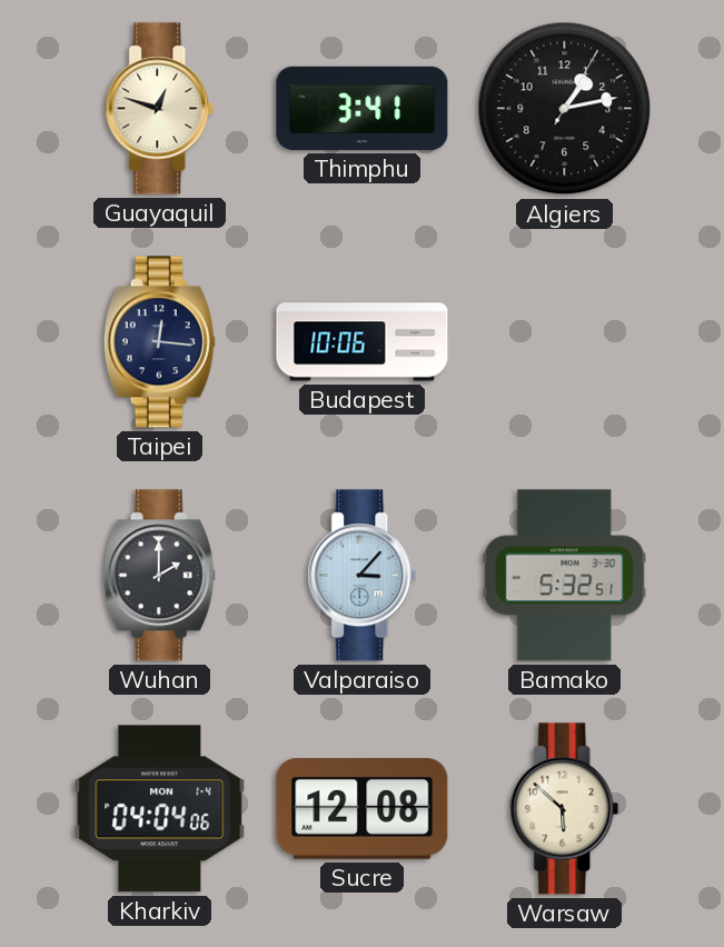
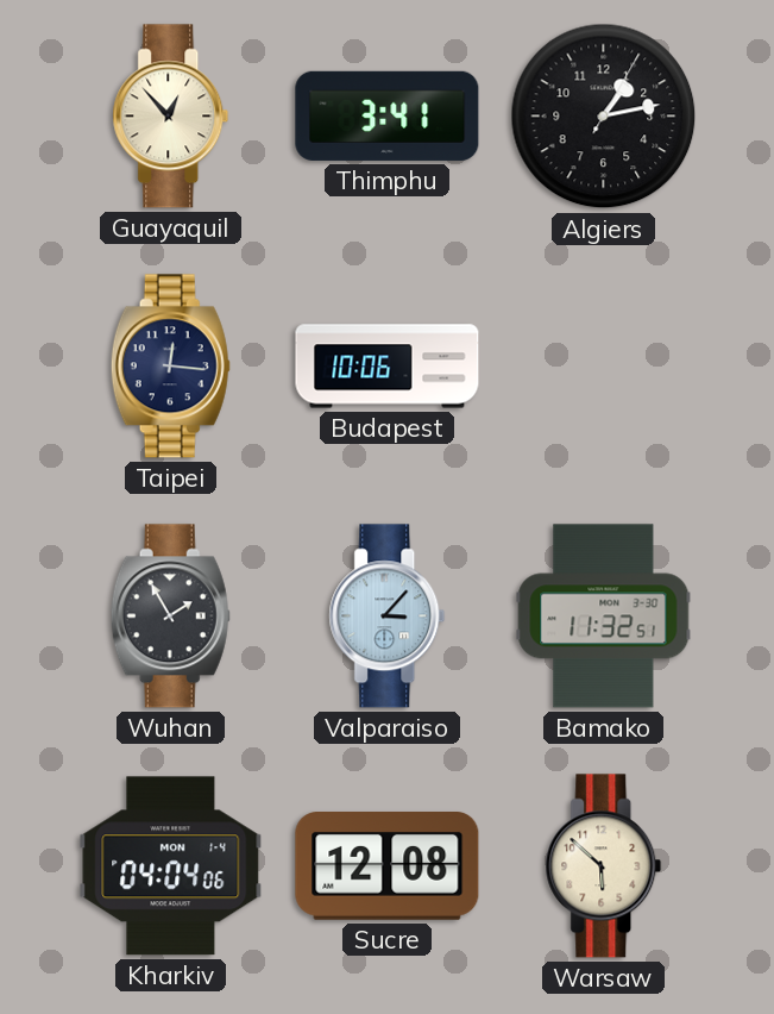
Guayaquil: 12:48 -> 12:53 (171, 117)
Wuhan: 2:00 -> 1:55 (170, 616)
Bamako: 5:32 -> 11:32 (604, 616)
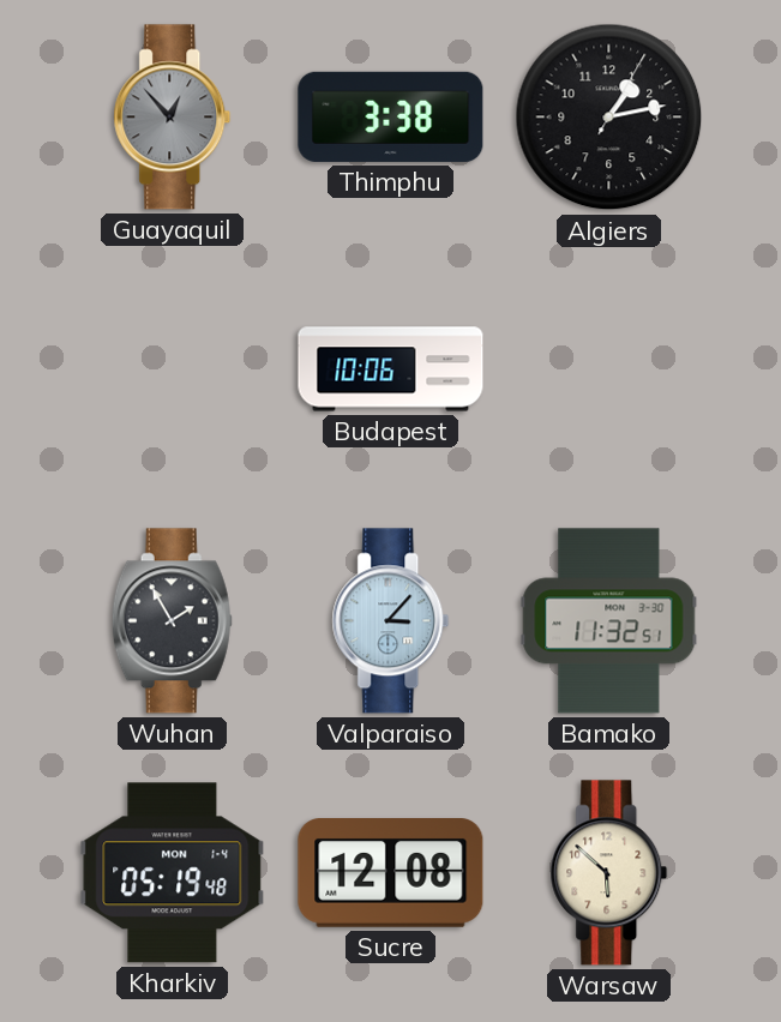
Guayaquil dial: cream -> grey (173, 118)
Thimphu: 3:41 -> 3:38 (391, 116)
Taipei: 12:16 -> none (170, 367)
Kharkiv: 04:04 -> 05:19 (173, 873)
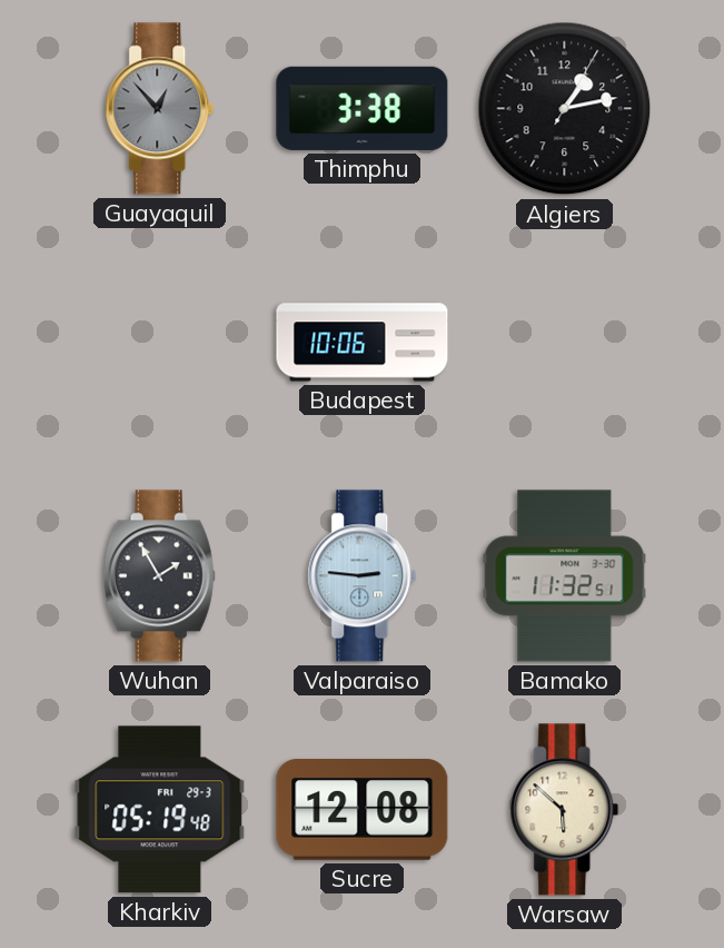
Valparaiso: 3:07 -> 2:46 (363, 576)
Kharkiv date: MON 1-4 -> FRI 29-3 (160, 810)
